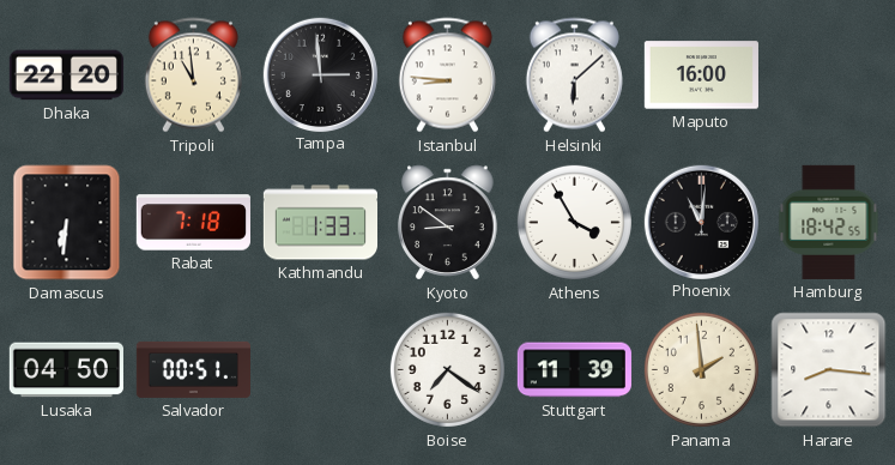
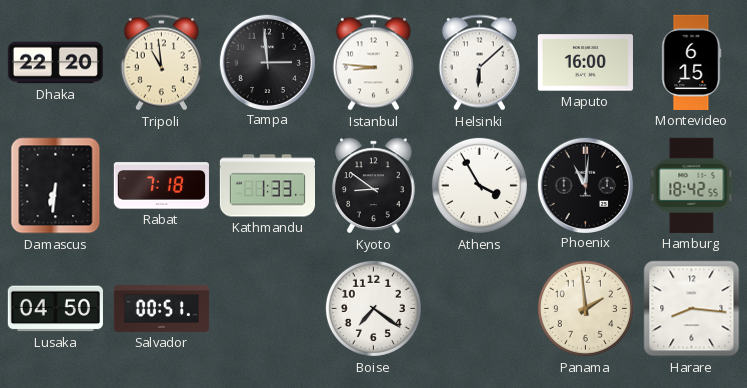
Montevideo: none -> 6:15 (692, 62)
Stuttgart: 11:39 -> none (574, 370)
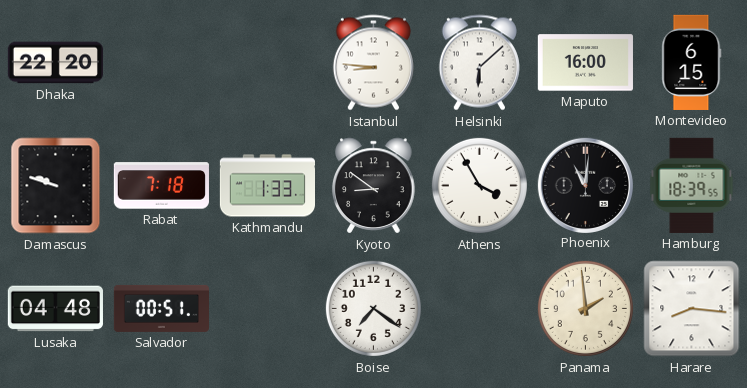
Tripoli: 10:59 -> none (161, 63)
Tampa: 2:59 -> none (267, 62)
Damascus: 6:31 -> 9:48 (56, 186)
Hamburg: 18:42 -> 18:39 (692, 185)
Lusaka: 04:50 -> 04:48 (55, 309)
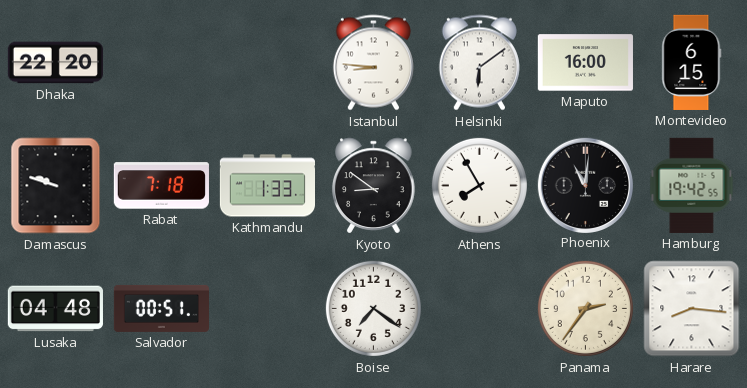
Helsinki: 6:08 -> 6:09 (479, 63)
Athens: 3:55 -> 7:55 (479, 185)
Hamburg: 18:39 -> 19:42 (692, 185)
Panama: 1:59 -> 2:36 (585, 308)
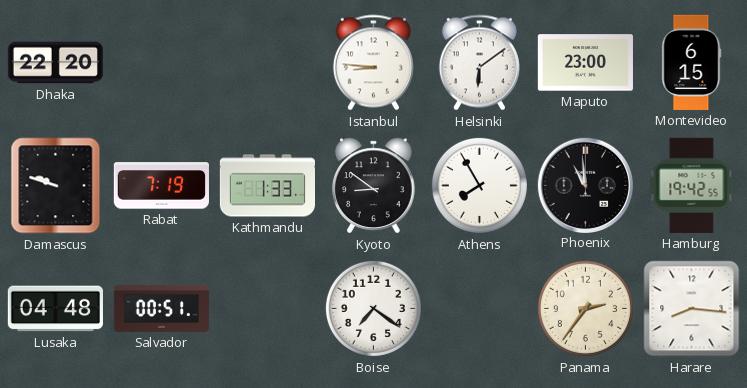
Maputo: 16:00 -> 23:00 (585, 63)
Rabat: 7:18 -> 7:19 (161, 186)
Phoenix: 11:01 -> 10:59 (585, 185)
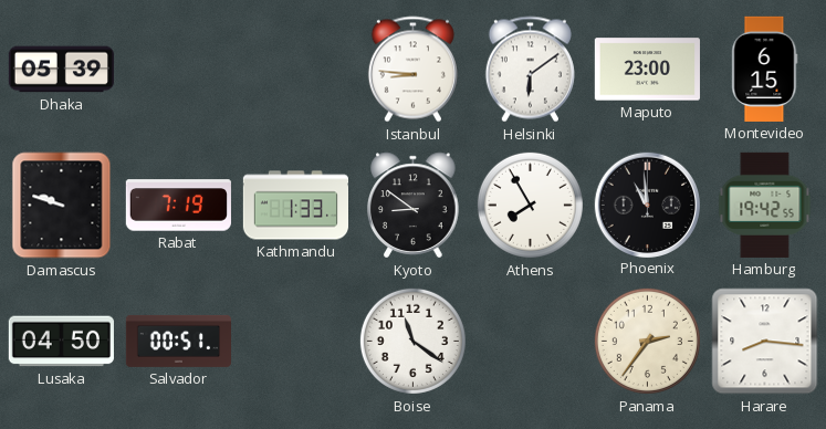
Dhaka: 22:20 -> 05:39 (61, 70)
Lusaka: 04:48 -> 04:50 (61, 342)
Boise: 7:21 -> 11:21 (412, 341)
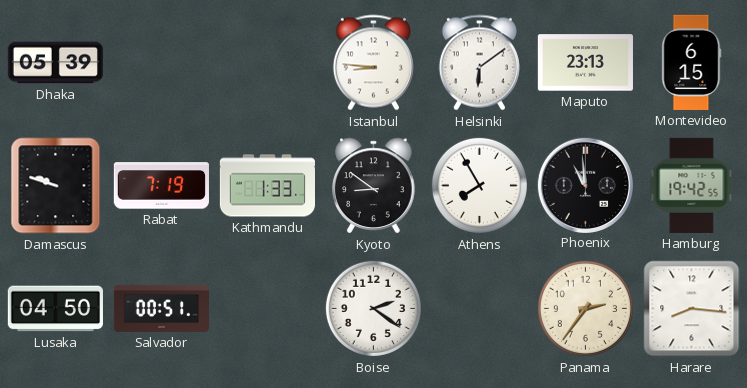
Maputo: 23:00 -> 23:13 (585, 63)
Boise: 11:21 -> 2:21 (373, 308)
